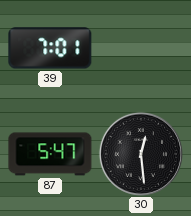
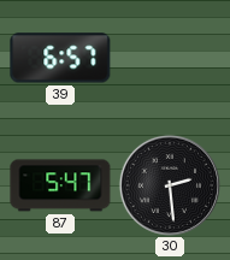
39: 7:01 -> 6:57 (60, 58)
30: 12:29 -> 2:29 (170, 185)
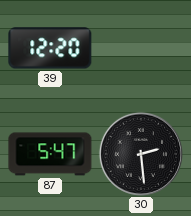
39: 6:57 -> 12:20 (50, 48)
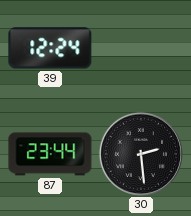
39: 12:20 -> 12:24 (50, 48)
87: 5:47 -> 23:44 (50, 154)
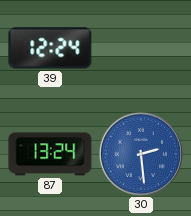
87: 23:44 -> 13:24 (50, 154)
30 dial: black -> blue (141, 154)
